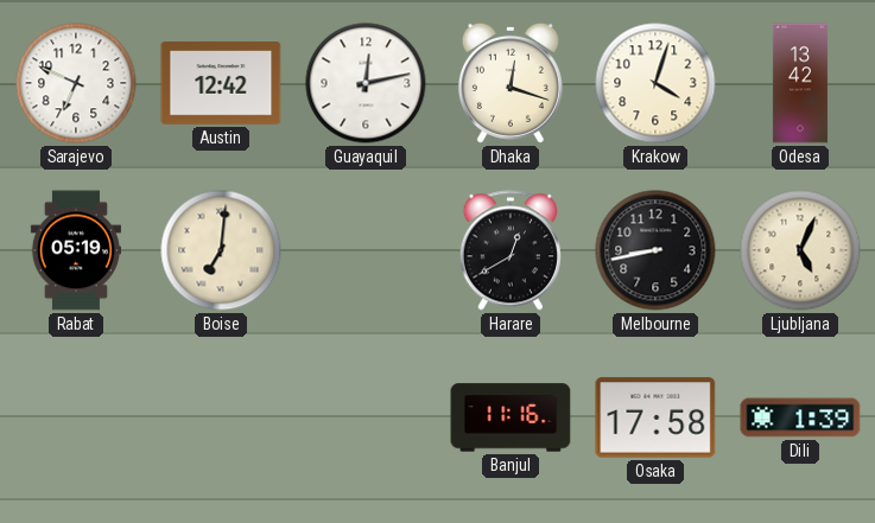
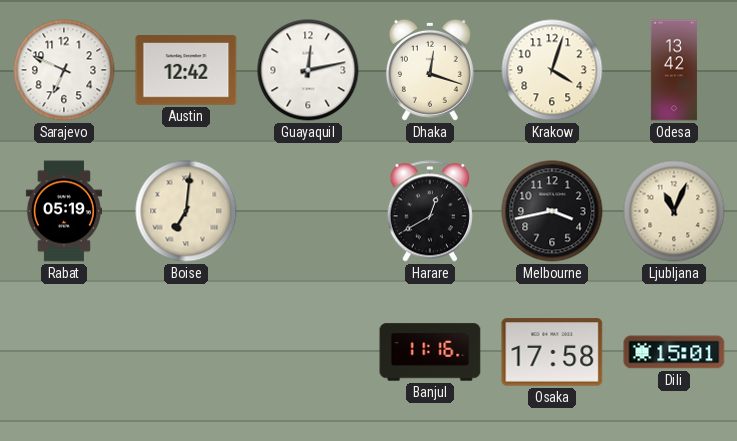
Melbourne: 8:43 -> 3:43 (552, 211)
Ljubljana: 5:04 -> 11:04 (674, 211)
Dili: 1:39 -> 15:01 (674, 352)
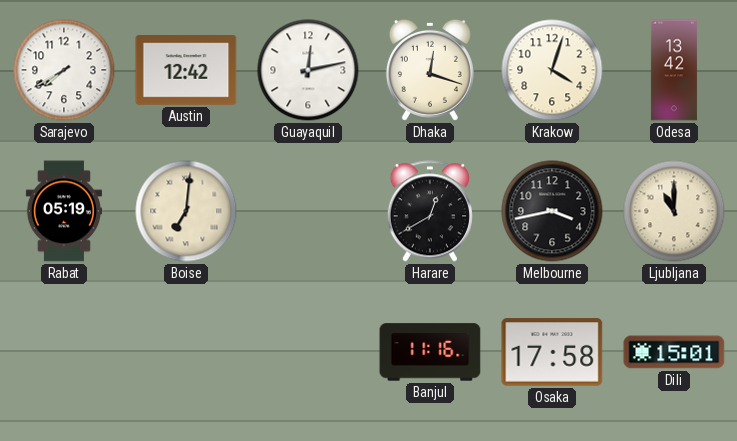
Sarajevo: 6:49 -> 7:40 (64, 70)
Ljubljana: 11:04 -> 11:00 (674, 211)
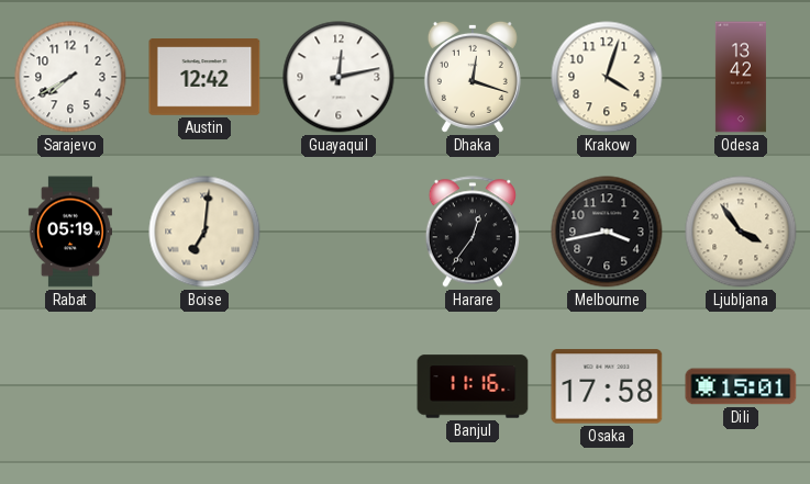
Harare: 12:40 -> 12:36 (473, 232)
Ljubljana: 11:00 -> 3:54 (741, 232)
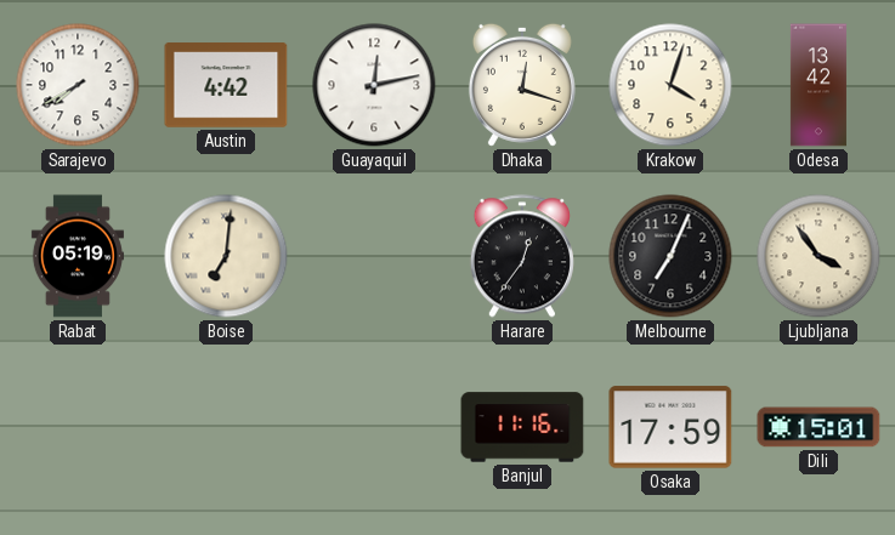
Austin: 12:42 -> 4:42 (226, 85)
Melbourne: 3:43 -> 7:04 (670, 256)
Osaka: 17:58 -> 17:59 (670, 427)
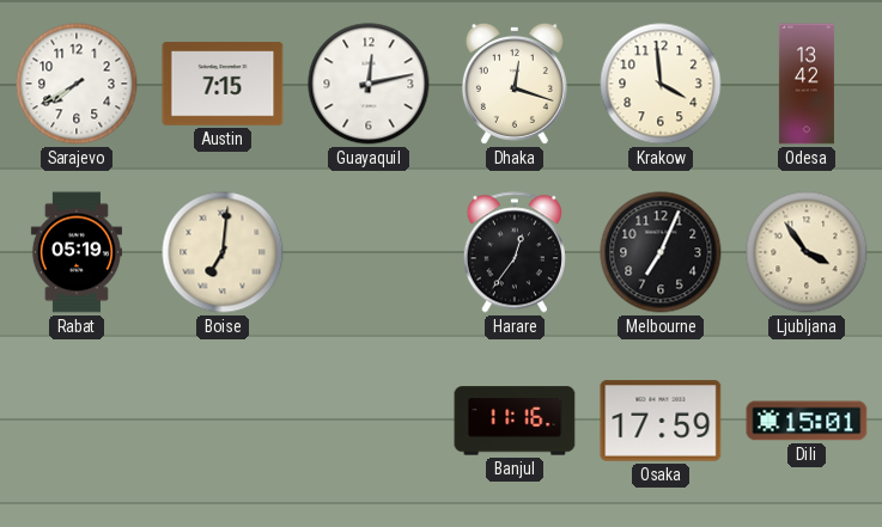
Austin: 4:42 -> 7:15 (223, 84)
Krakow: 4:03 -> 3:59 (661, 84)
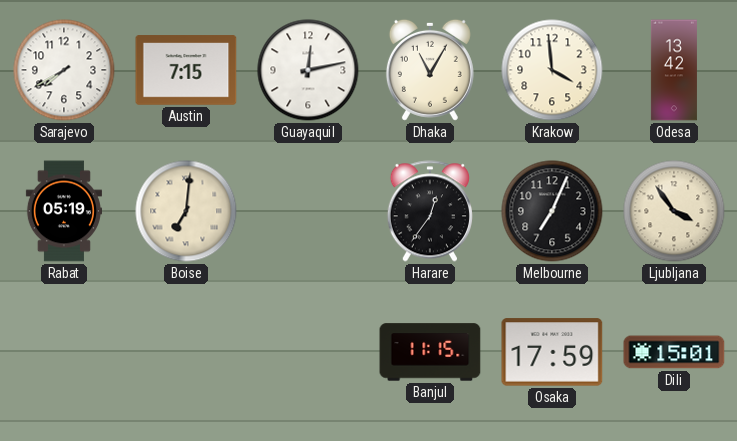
Dhaka: 12:18 -> 11:05 (430, 70)
Banjul: 11:16 -> 11:15 (430, 352)
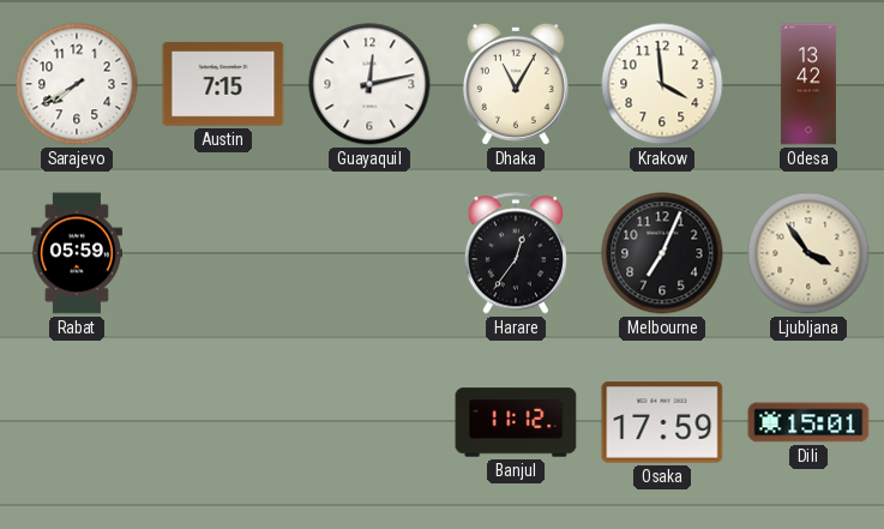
Rabat: 05:19 -> 05:59 (77, 253)
Boise: 7:01 -> none (186, 211)
Banjul: 11:15 -> 11:12 (516, 422)
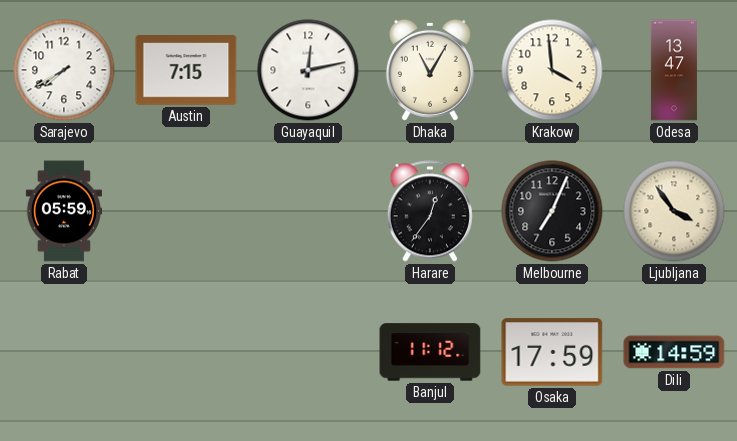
Odesa: 13:42 -> 13:47 (674, 70)
Dili: 15:01 -> 14:59 (674, 352)
